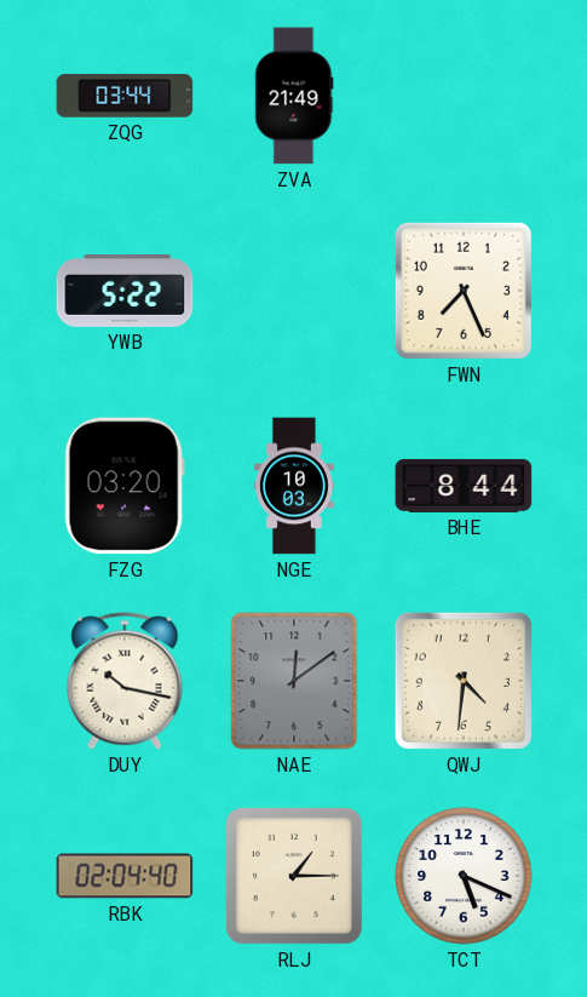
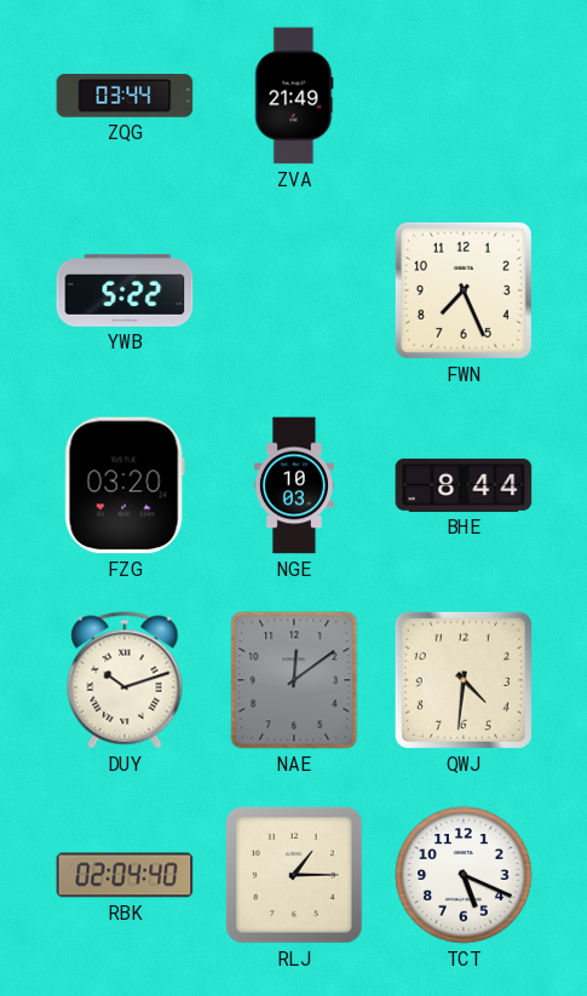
DUY: 10:17 -> 10:12 (125, 680)
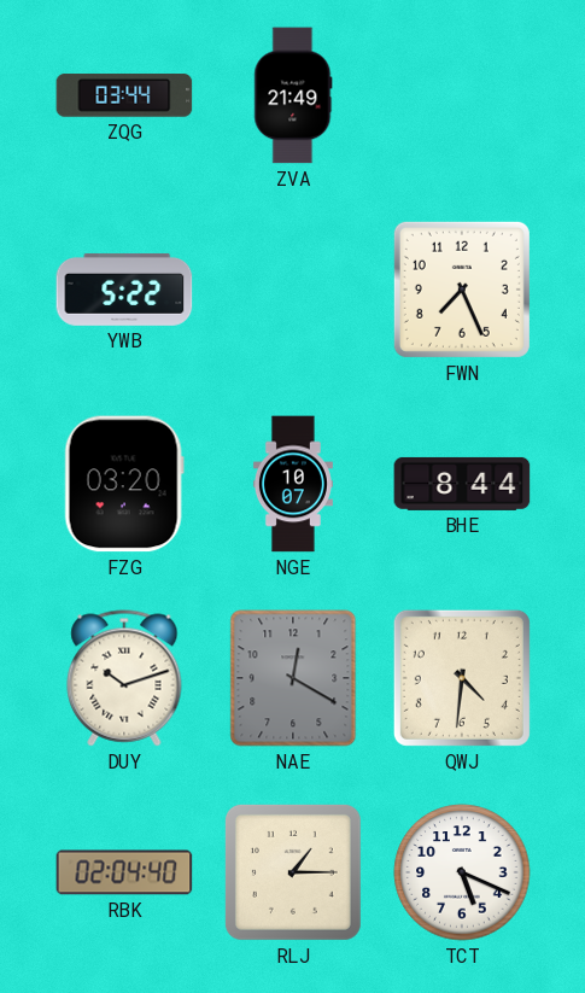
NGE: 10:03 -> 10:07 (293, 484)
NAE: 12:09 -> 12:20 (293, 678)
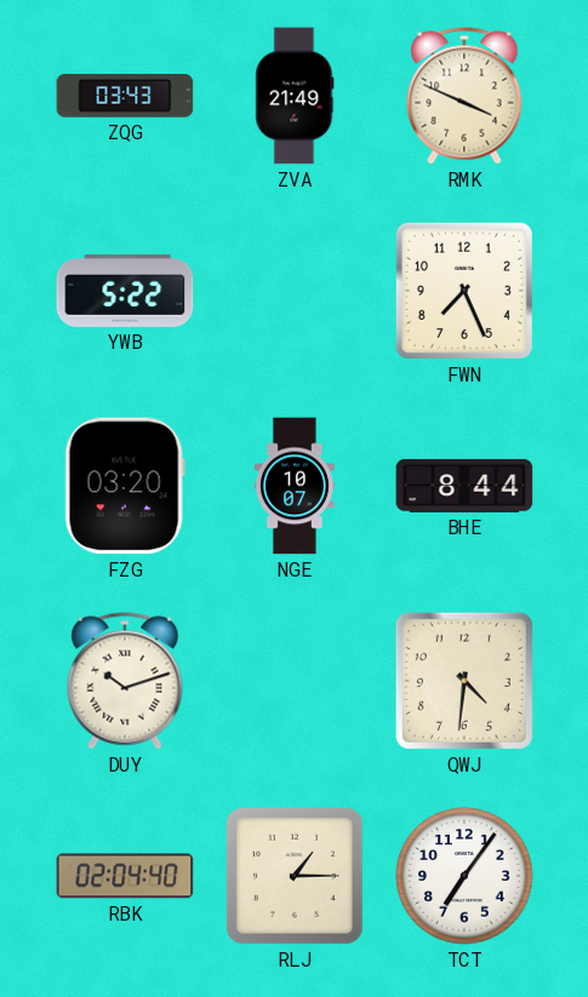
ZQG: 03:44 -> 03:43 (125, 96)
RMK: none -> 3:49 (464, 96)
NAE: 12:20 -> none (293, 678)
TCT: 5:19 -> 7:06 (464, 876)
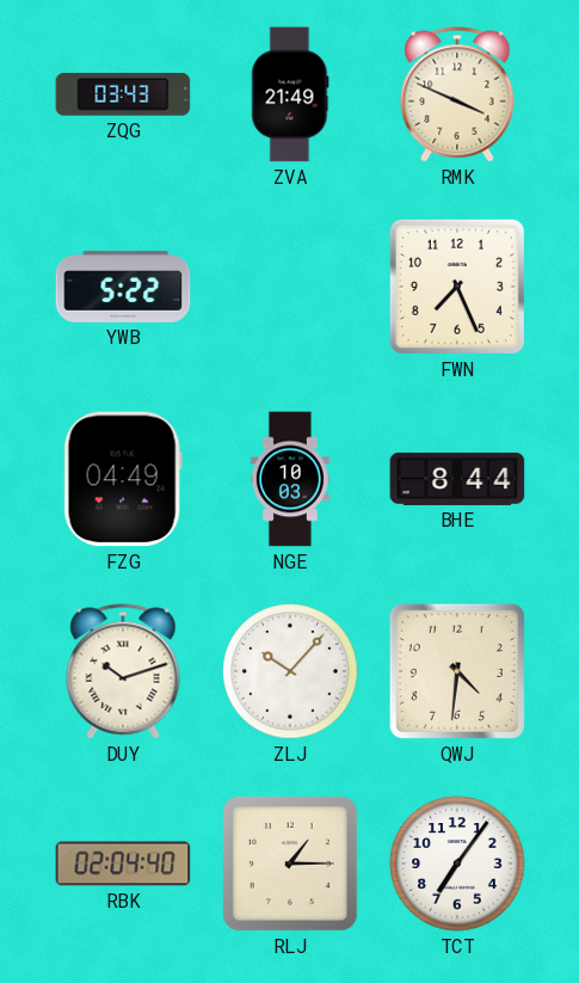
FZG: 03:20 -> 04:49 (123, 479)
NGE: 10:07 -> 10:03 (290, 479)
ZLJ: none -> 10:07 (290, 671)
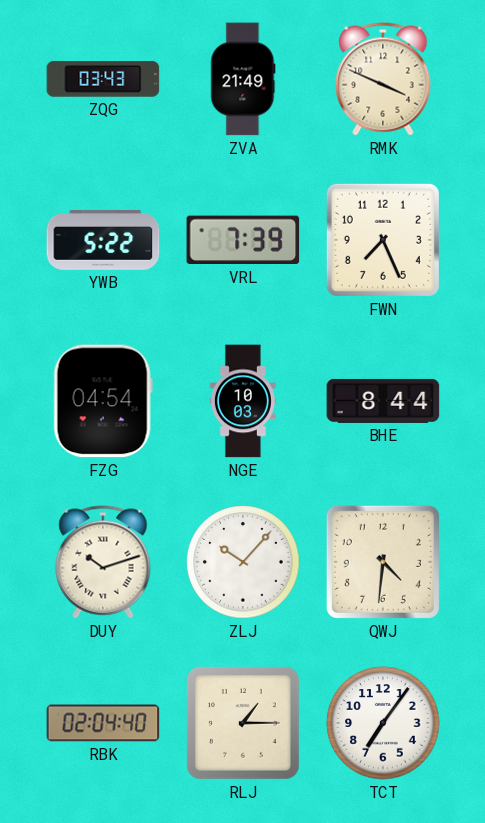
VRL: none -> 7:39 (243, 240)
FZG: 04:49 -> 04:54 (103, 401)
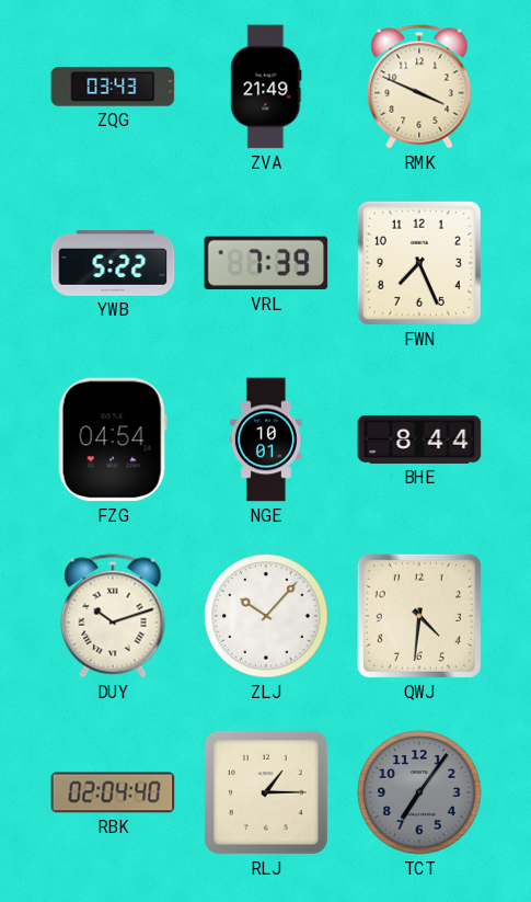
NGE: 10:03 -> 10:01 (266, 439)
TCT dial: white -> grey (419, 792)
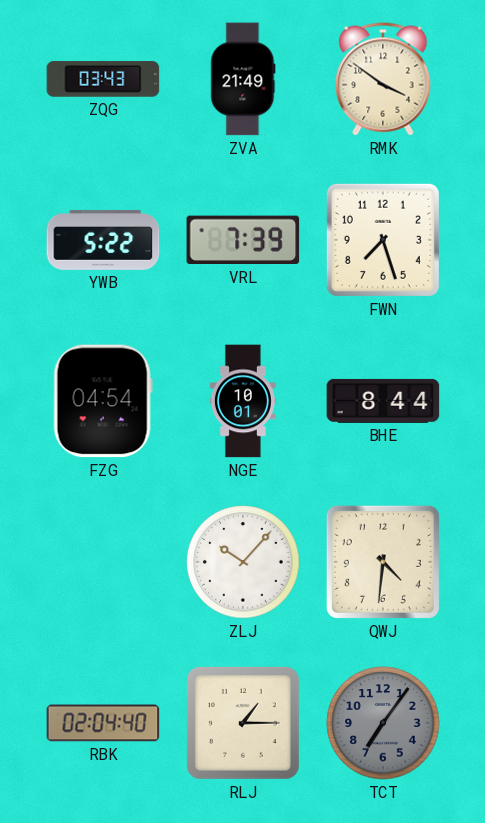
RMK: 3:49 -> 3:51 (383, 79)
FWN: 7:26 -> 7:27 (383, 240)
DUY: 10:12 -> none (113, 616)
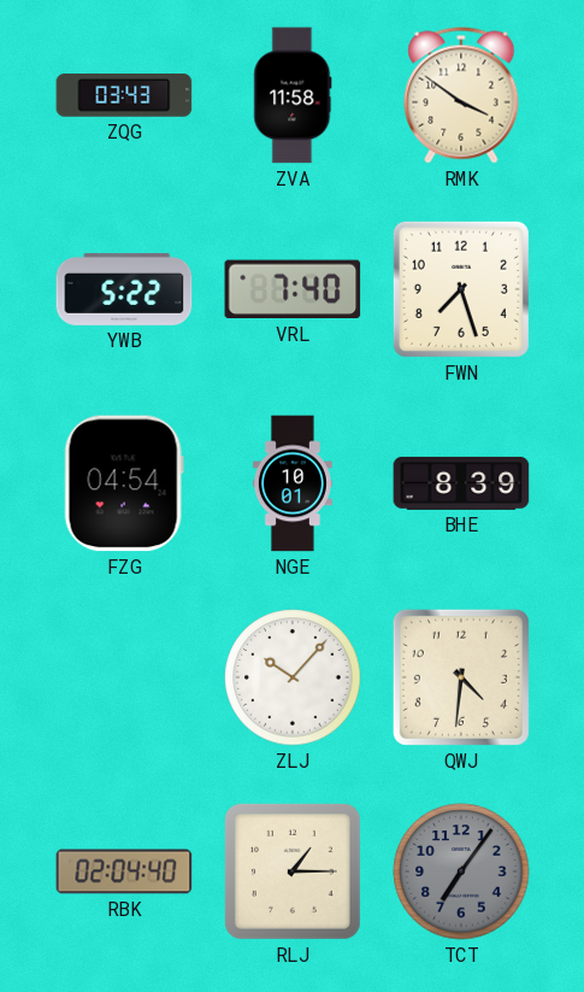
ZVA: 21:49 -> 11:58 (293, 95)
VRL: 7:39 -> 7:40 (293, 289)
BHE: 8:44 -> 8:39 (461, 483)
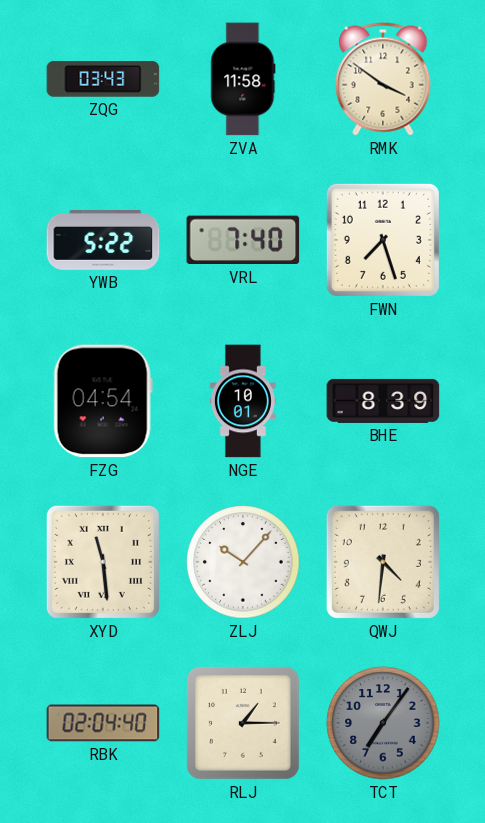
XYD: none -> 11:29 (103, 562)
